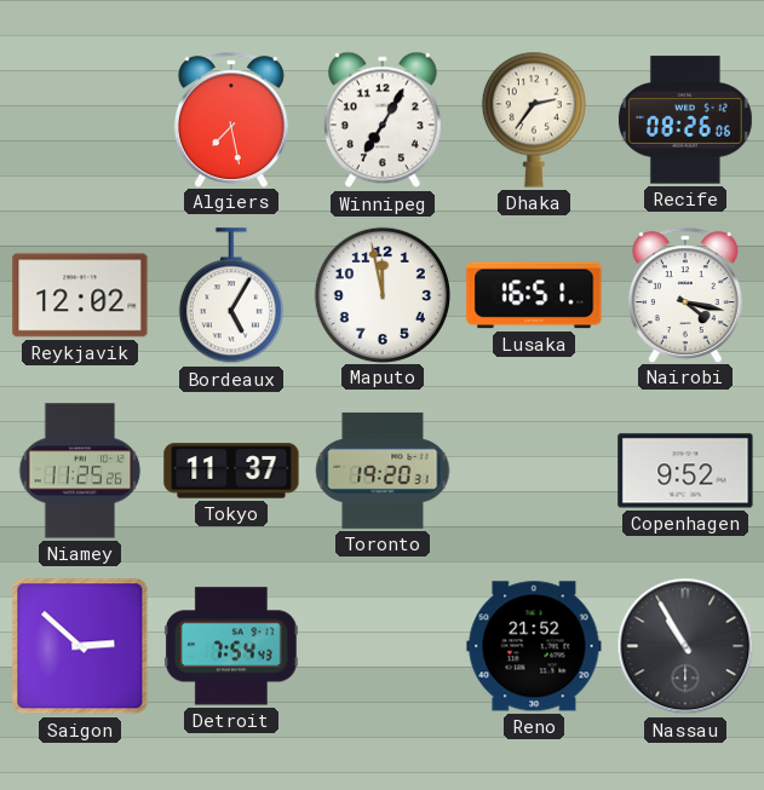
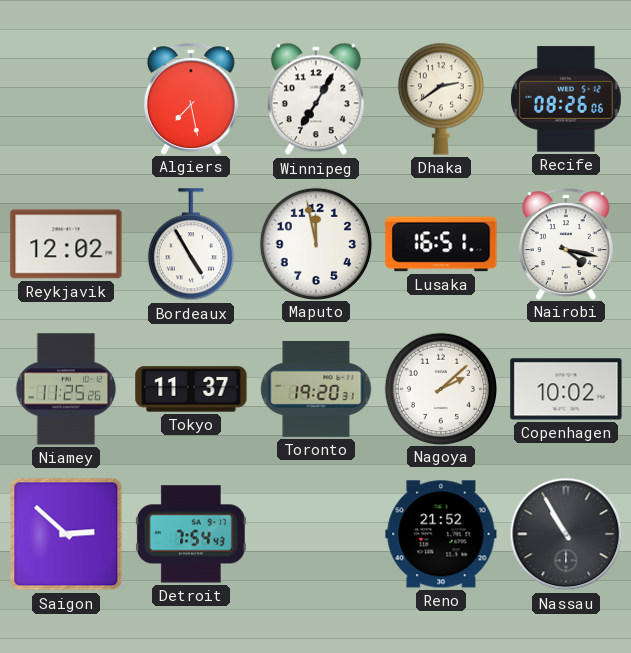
Dhaka: 2:36 -> 2:39 (441, 99)
Bordeaux: 5:05 -> 4:55 (191, 245)
Nagoya: none -> 2:08 (440, 388)
Copenhagen: 9:52 -> 10:02 (566, 389)
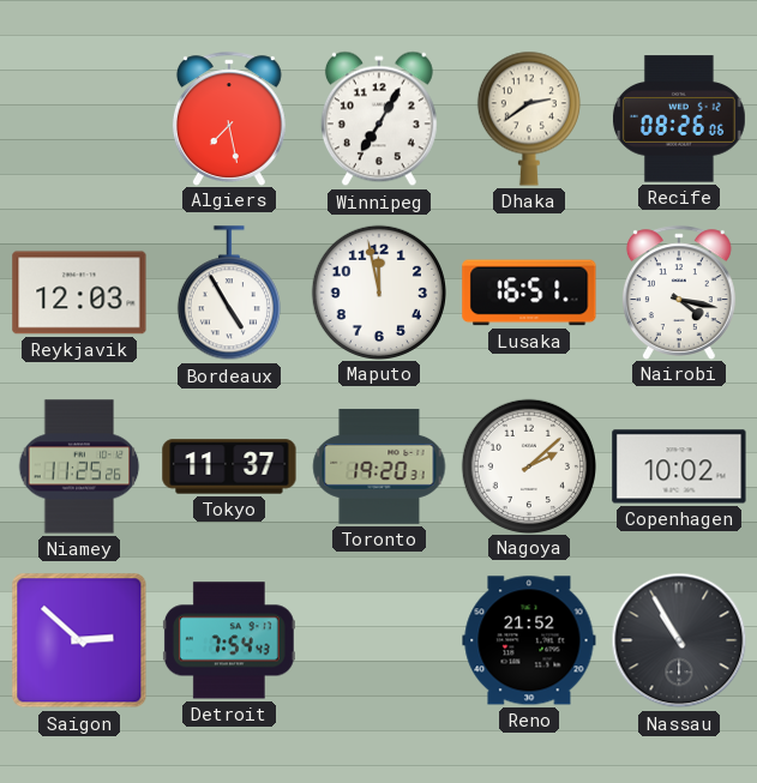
Reykjavik: 12:02 -> 12:03 (79, 293)
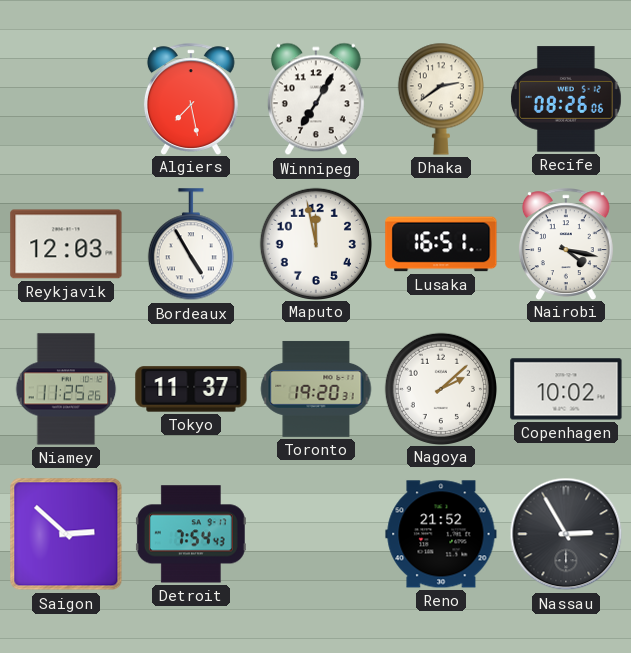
Nassau: 10:55 -> 2:55 (566, 534)
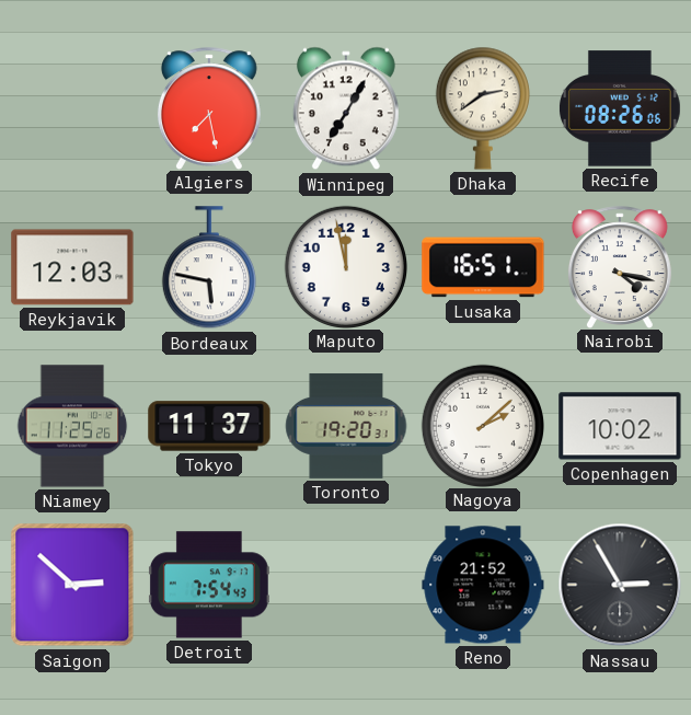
Bordeaux: 4:55 -> 5:47 (209, 268)
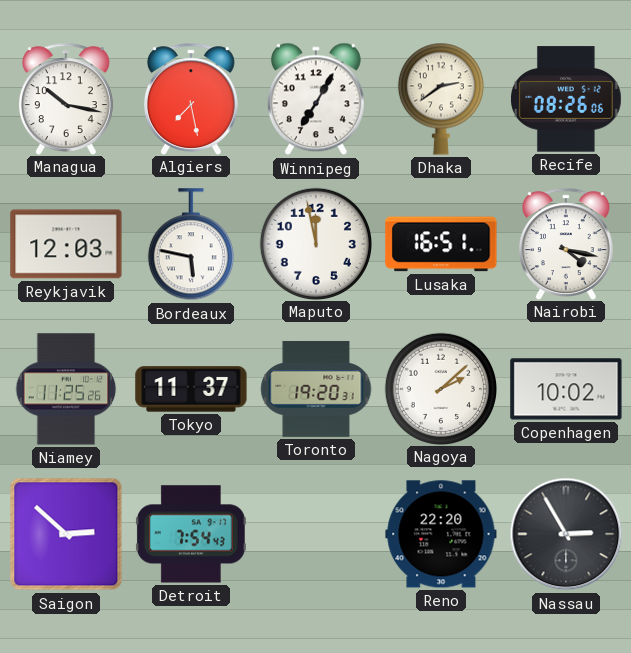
Managua: none -> 10:17 (66, 99)
Reno: 21:52 -> 22:20 (441, 534)
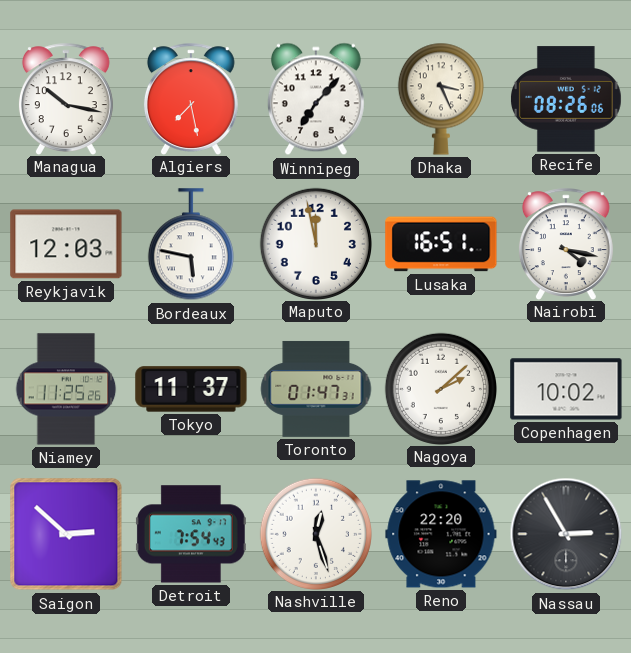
Winnipeg: 7:05 -> 7:07 (316, 99)
Dhaka: 2:39 -> 3:26 (441, 99)
Toronto: 19:20 -> 01:47 (316, 389)
Nashville: none -> 12:27 (315, 533)
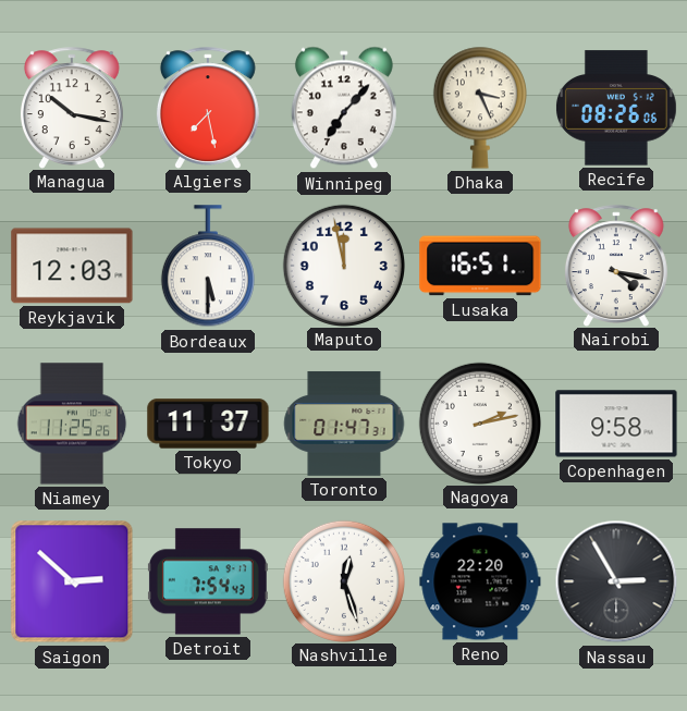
Bordeaux: 5:47 -> 5:30 (208, 267)
Nagoya: 2:08 -> 2:13 (479, 422)
Copenhagen: 10:02 -> 9:58 (616, 424)
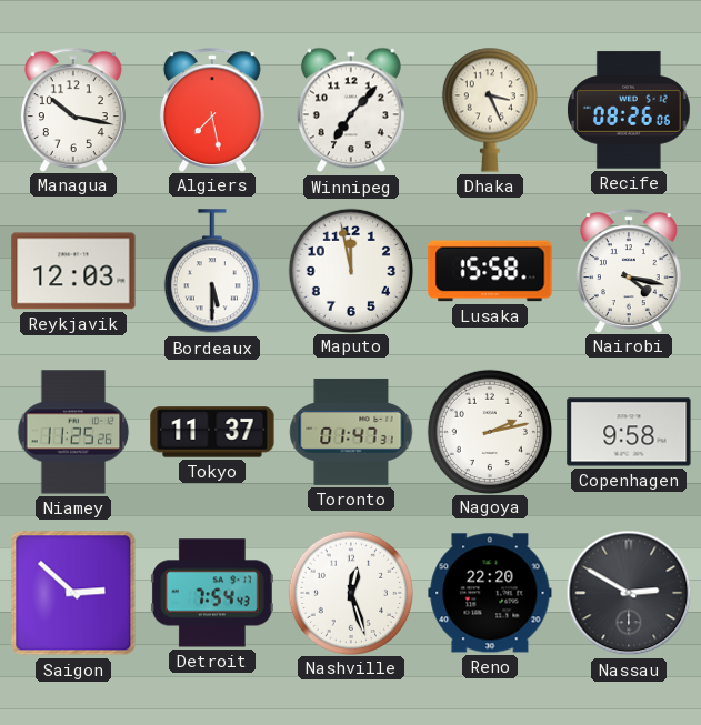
Lusaka: 16:51 -> 15:58 (490, 271)
Nassau: 2:55 -> 2:50 (629, 593)
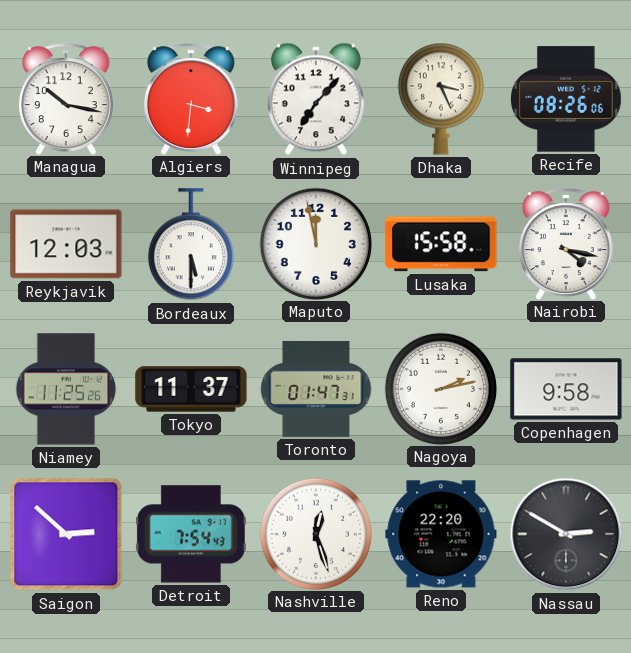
Algiers: 7:28 -> 3:31 (191, 99)
